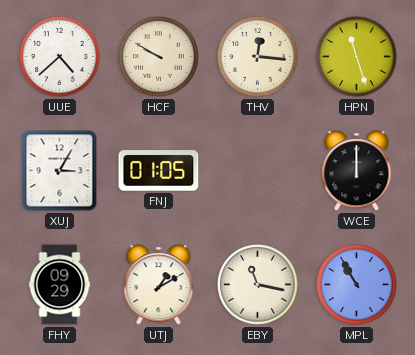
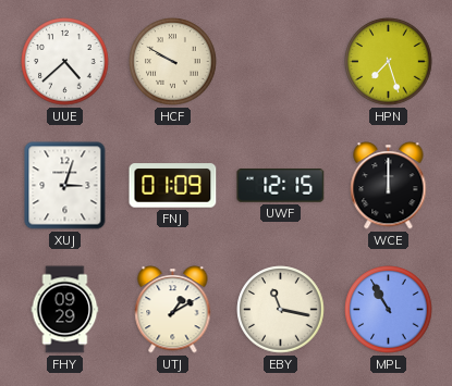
THV: 12:16 -> none (258, 57)
HPN: 11:27 -> 7:27 (389, 62)
XUJ: 3:05 -> 3:03 (65, 186)
FNJ: 01:05 -> 01:09 (173, 186)
UWF: none -> 12:15 (281, 186)
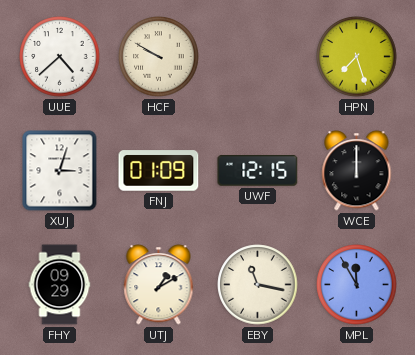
MPL: 10:55 -> 11:55 (357, 285)
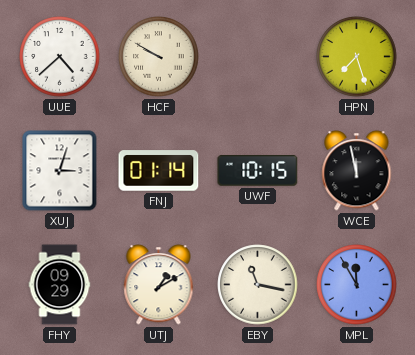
FNJ: 01:09 -> 01:14 (159, 171)
UWF: 12:15 -> 10:15 (258, 171)
WCE: 12:00 -> 11:58 (357, 171)
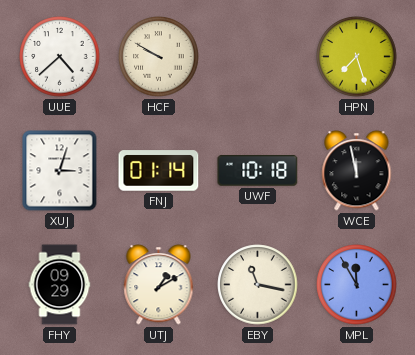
UWF: 10:15 -> 10:18 (258, 171)
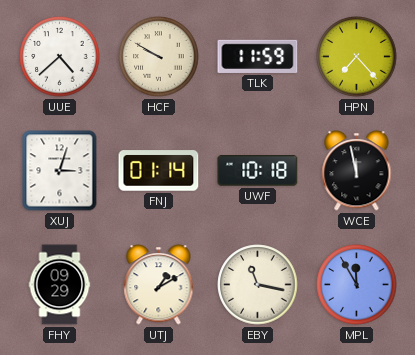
TLK: none -> 11:59 (258, 56)
HPN: 7:27 -> 7:23 (357, 57)
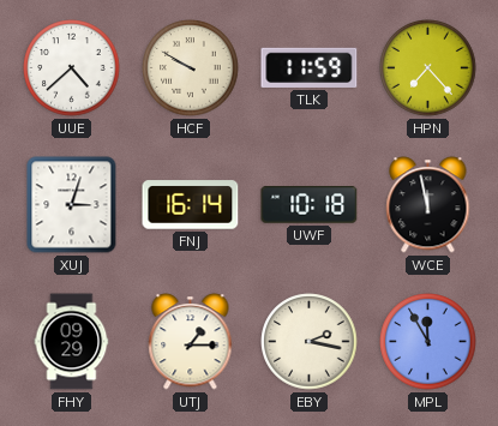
FNJ: 01:14 -> 16:14 (191, 205)
UTJ: 1:10 -> 1:15 (191, 342)
EBY: 11:17 -> 2:17 (310, 342)
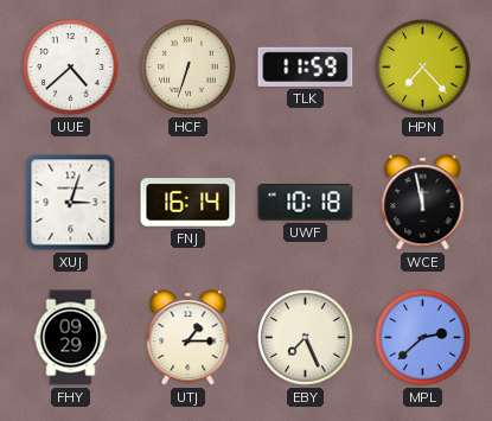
HCF: 9:50 -> 6:33 (189, 68)
EBY: 2:17 -> 7:26 (306, 338)
MPL: 11:55 -> 2:38 (423, 338)
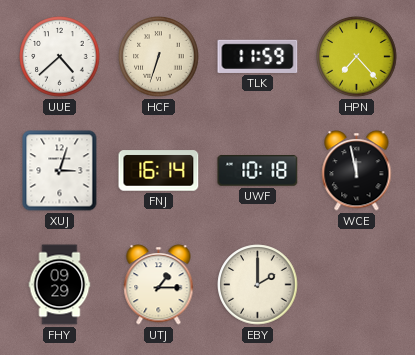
EBY: 7:26 -> 2:00 (258, 285)
MPL: 2:38 -> none (423, 338)
